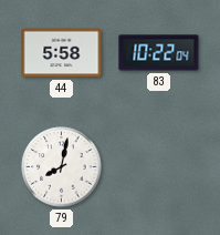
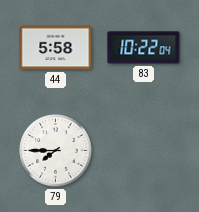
79: 8:02 -> 7:45 (56, 151)
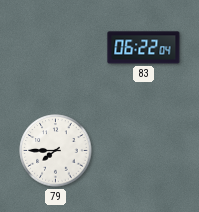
44: 5:58 -> none (56, 48)
83: 10:22 -> 06:22 (144, 48)
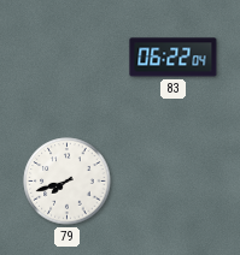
79: 7:45 -> 7:42 (68, 182)
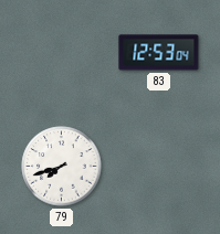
83: 06:22 -> 12:53 (159, 53)
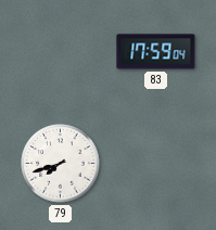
83: 12:53 -> 17:59 (156, 52)
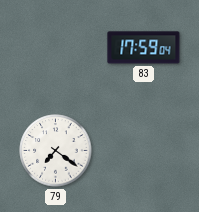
79: 7:42 -> 7:21 (56, 151)
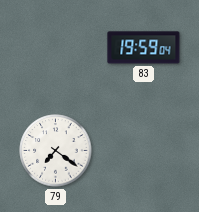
83: 17:59 -> 19:59 (144, 48)
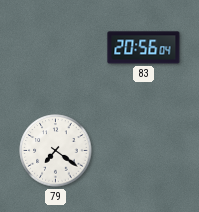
83: 19:59 -> 20:56 (144, 48)
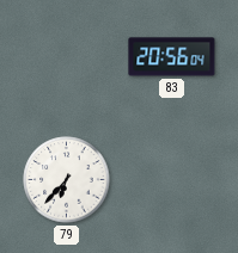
79: 7:21 -> 6:37 (67, 180)
